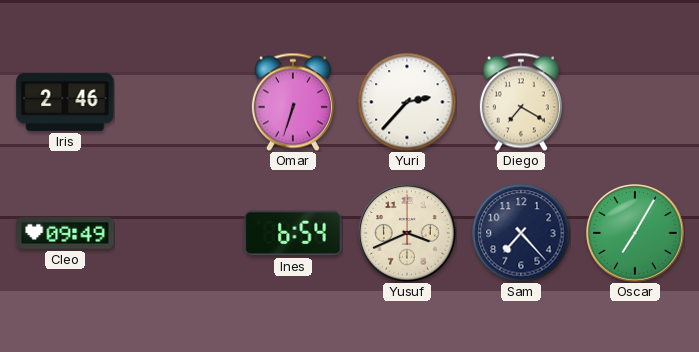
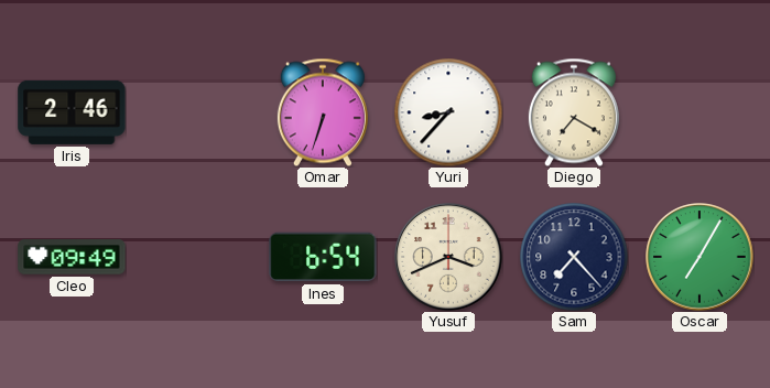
Yuri: 2:37 -> 8:37 (448, 112)
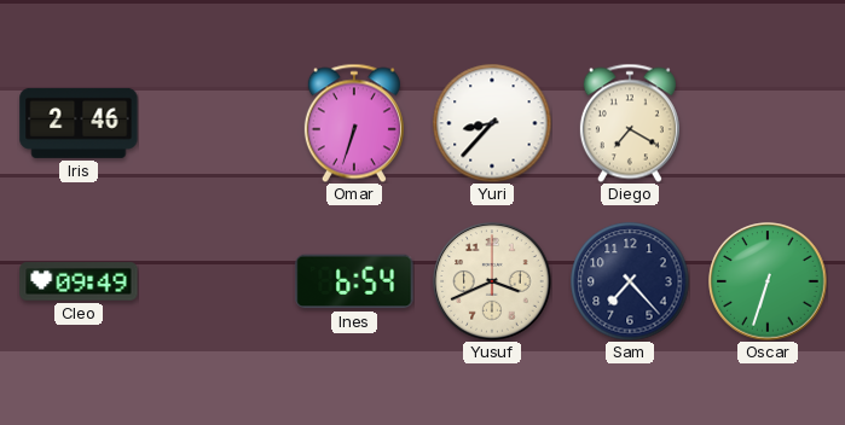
Oscar: 7:05 -> 6:33 (768, 281)
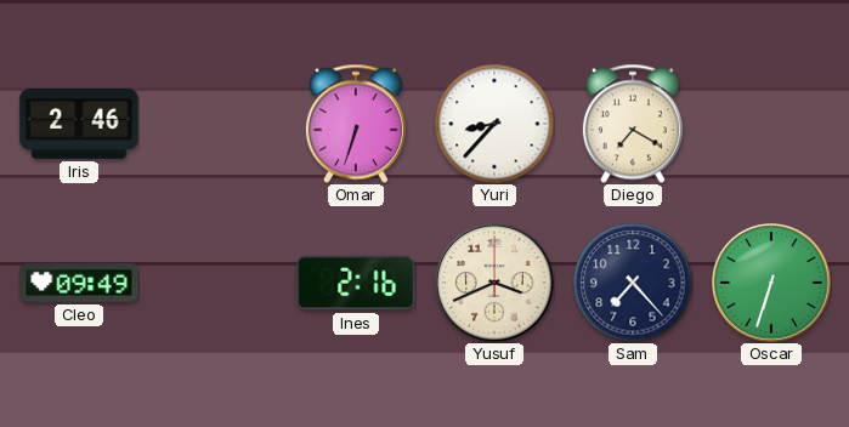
Ines: 6:54 -> 2:16 (356, 283)
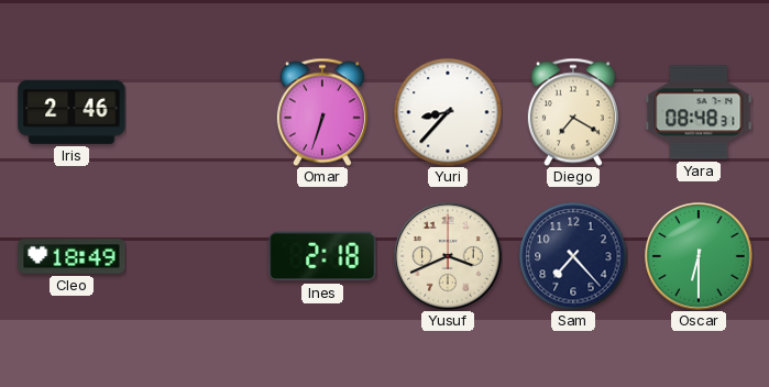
Yara: none -> 08:48 (699, 112)
Cleo: 09:49 -> 18:49 (72, 256)
Ines: 2:16 -> 2:18 (322, 256)
Oscar: 6:33 -> 6:30 (699, 256)
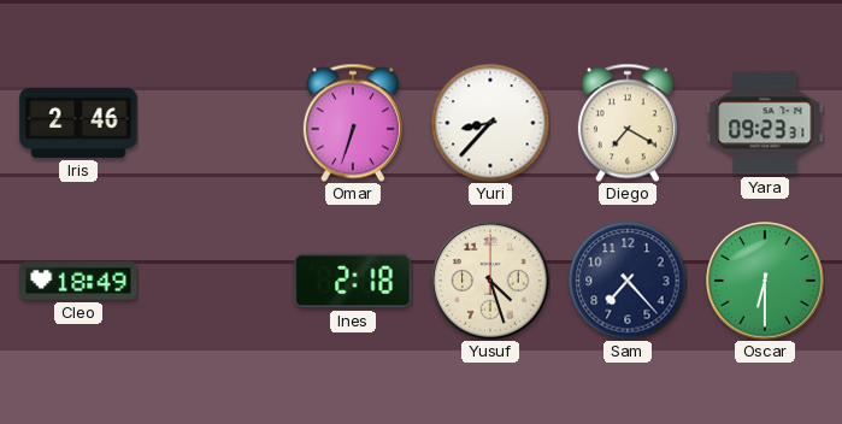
Yara: 08:48 -> 09:23 (765, 123)
Yusuf: 3:41 -> 4:27 (490, 281)
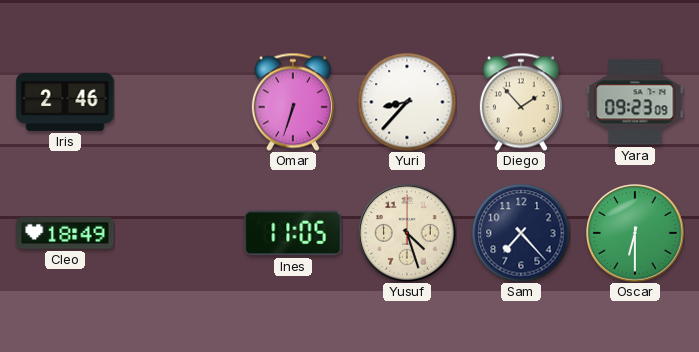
Diego: 7:20 -> 1:53 (521, 102)
Yara: 09:23:31 -> 09:23:09 (635, 102)
Ines: 2:18 -> 11:05 (293, 233)
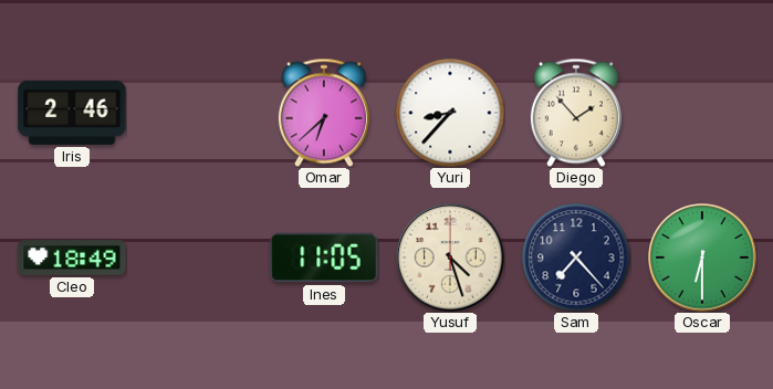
Omar: 6:33 -> 6:38 (324, 113)
Yara: 09:23 -> none (635, 102)
